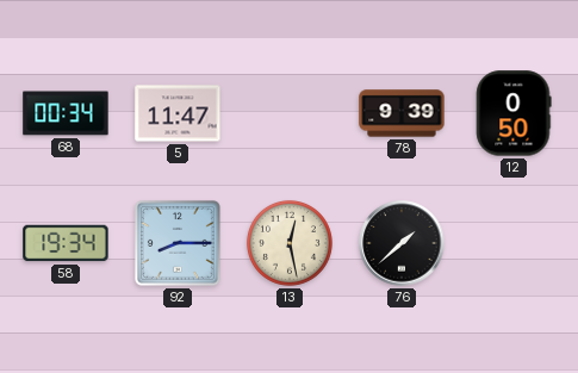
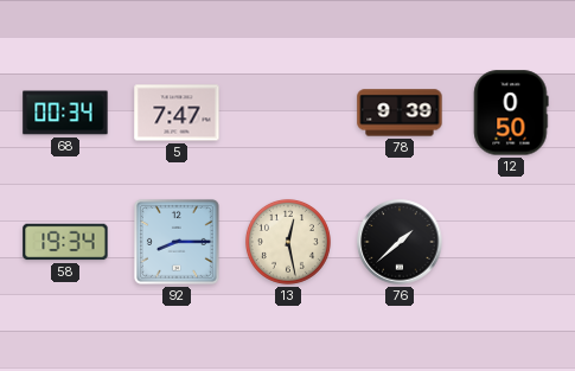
5: 11:47 -> 7:47 (177, 113)
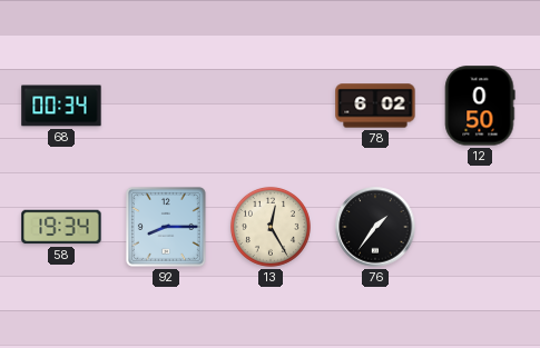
5: 7:47 -> none (177, 113)
78: 9:39 -> 6:02 (375, 106)
13: 12:28 -> 12:25 (271, 227)
76: 1:38 -> 1:36 (375, 227)
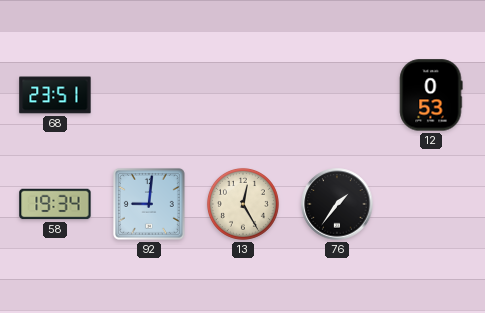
68: 00:34 -> 23:51 (55, 95)
78: 6:02 -> none (375, 106)
12: 0:50 -> 0:53 (431, 95)
92: 8:15 -> 9:01 (149, 204)
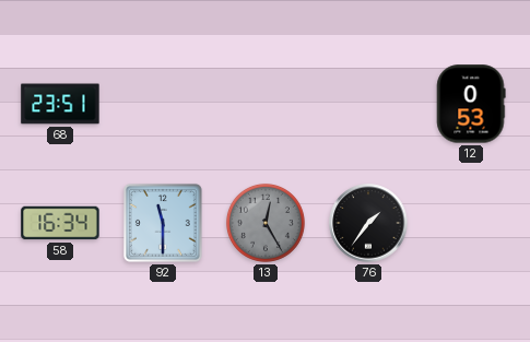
58: 19:34 -> 16:34 (60, 223)
92: 9:01 -> 11:30 (163, 223)
13 dial: cream -> grey (266, 223)
